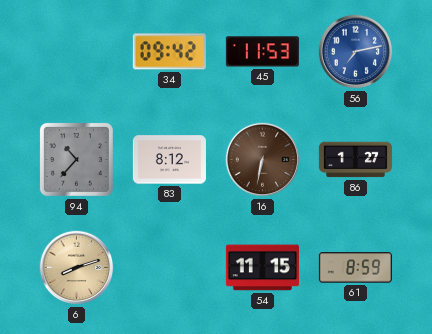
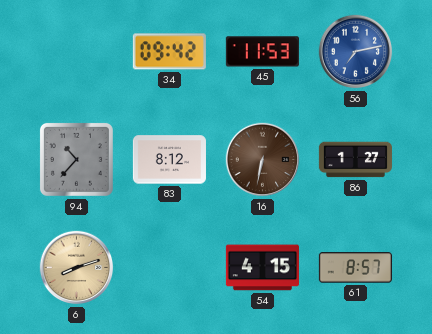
54: 11:15 -> 4:15 (262, 268)
61: 8:59 -> 8:57 (355, 268)
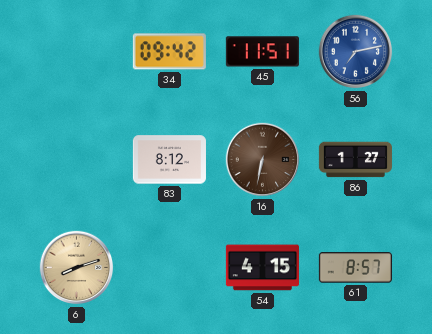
45: 11:53 -> 11:51 (262, 52)
94: 10:37 -> none (76, 159)
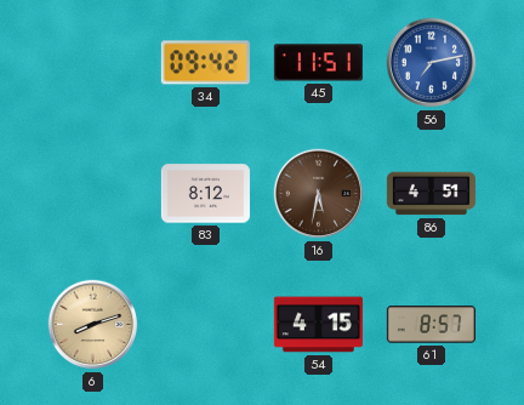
16: 6:32 -> 5:32 (319, 194)
86: 1:27 -> 4:51 (431, 194)
